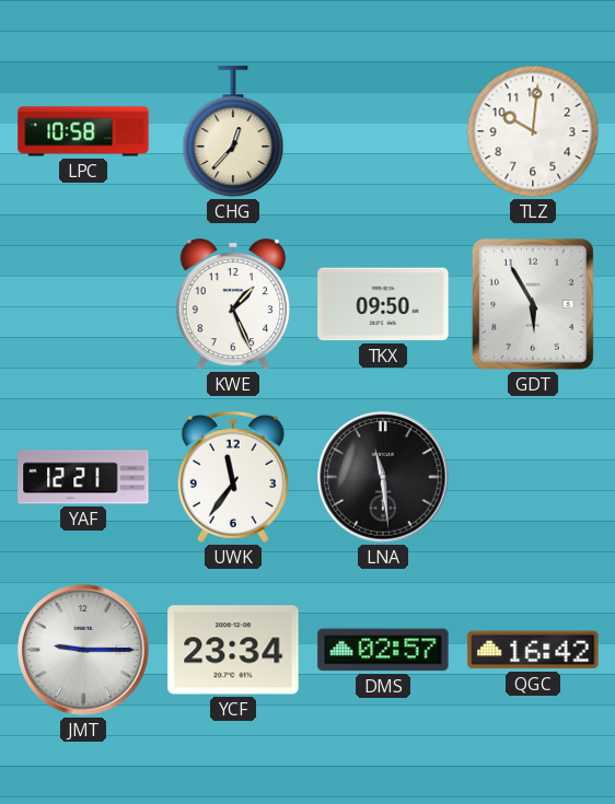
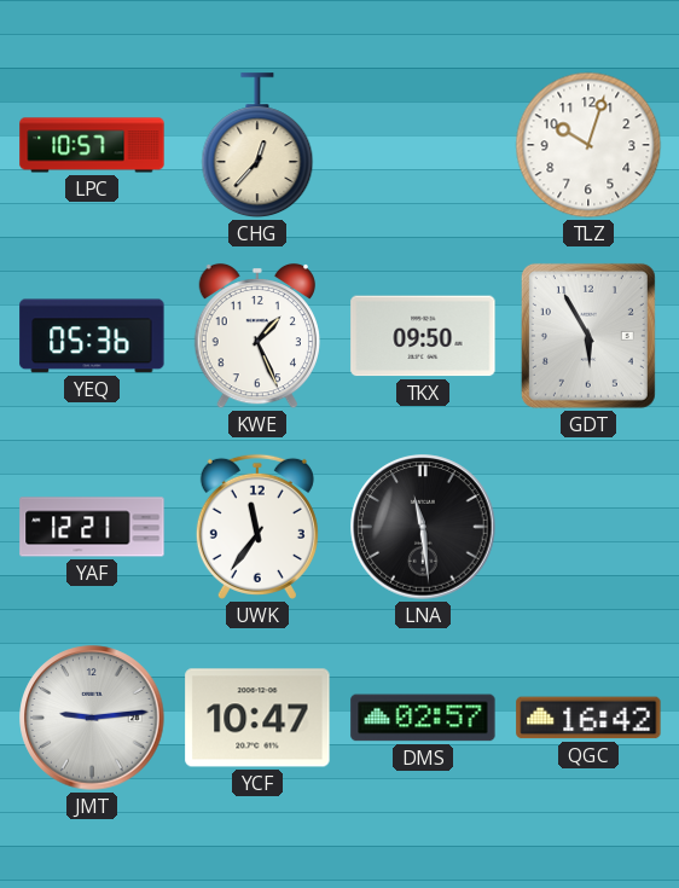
LPC: 10:58 -> 10:57 (92, 145)
TLZ: 10:01 -> 10:03 (588, 145)
YEQ: none -> 05:36 (92, 336)
JMT: 9:15 -> 9:14 (92, 718)
YCF: 23:34 -> 10:47 (257, 718)
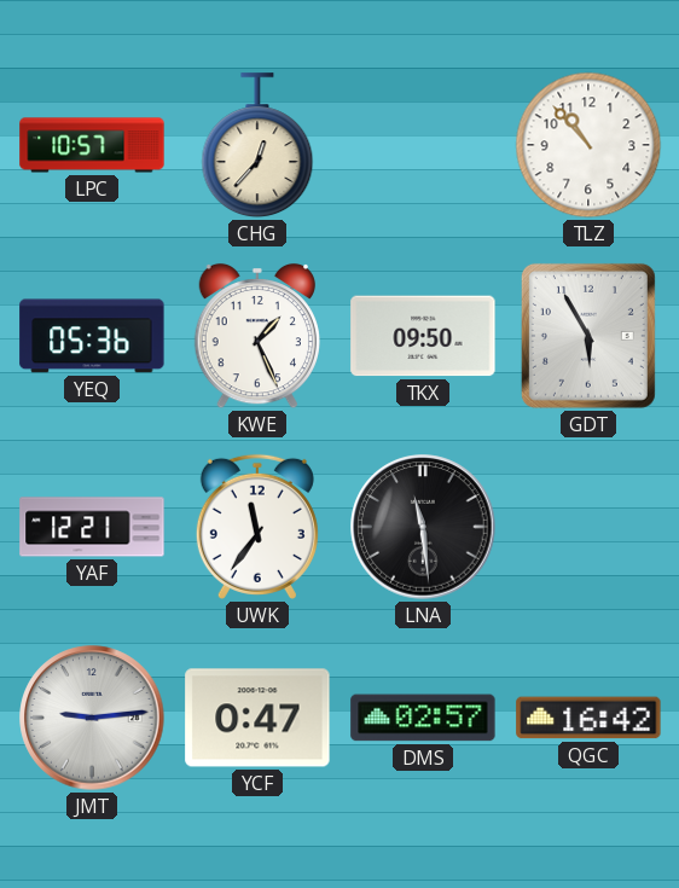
TLZ: 10:03 -> 10:53 (588, 145)
YCF: 10:47 -> 0:47 (257, 718)
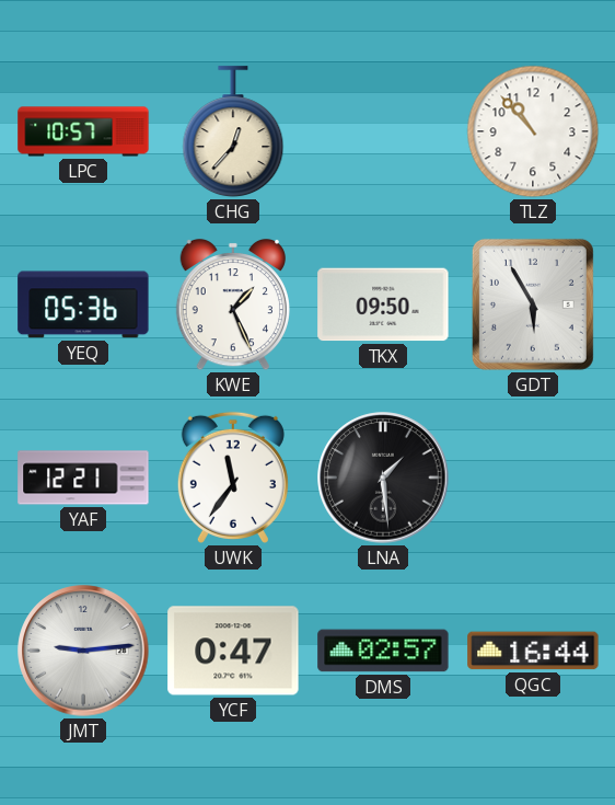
LNA: 11:29 -> 1:29 (383, 478)
QGC: 16:42 -> 16:44 (533, 651)
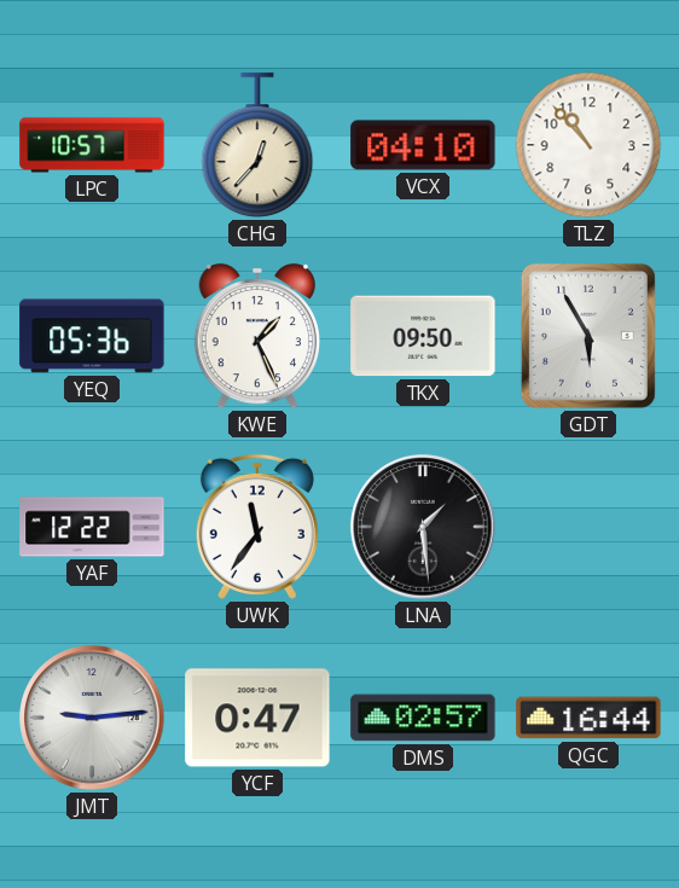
VCX: none -> 04:10 (423, 145)
YAF: 12:21 -> 12:22 (92, 527)
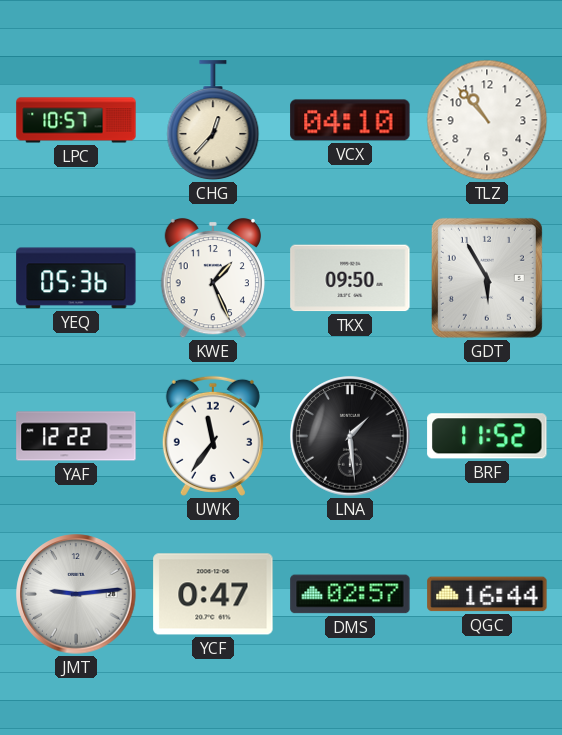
BRF: none -> 11:52 (487, 436)
